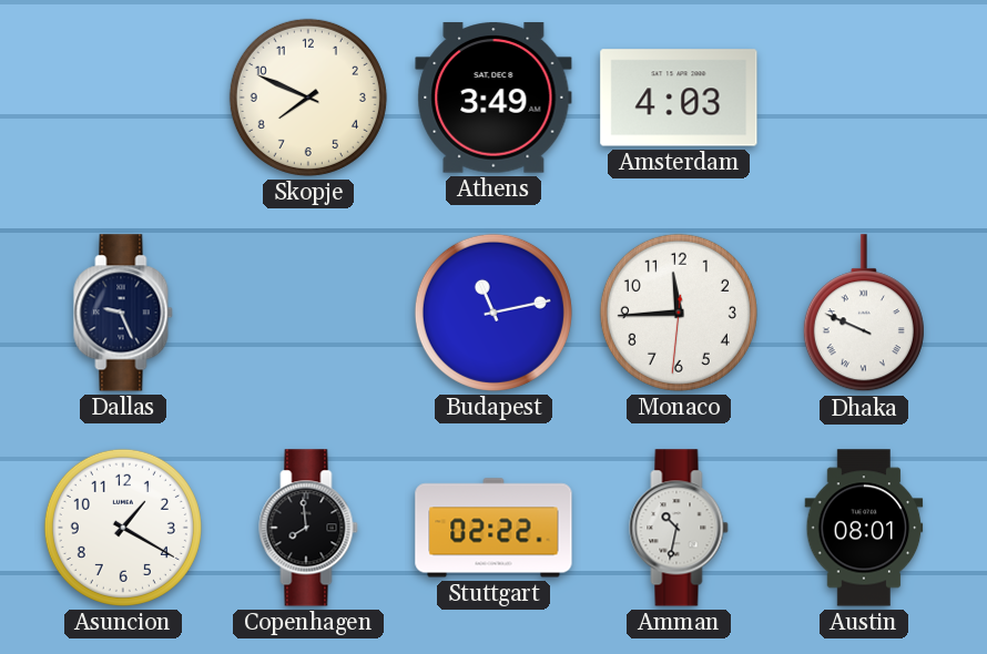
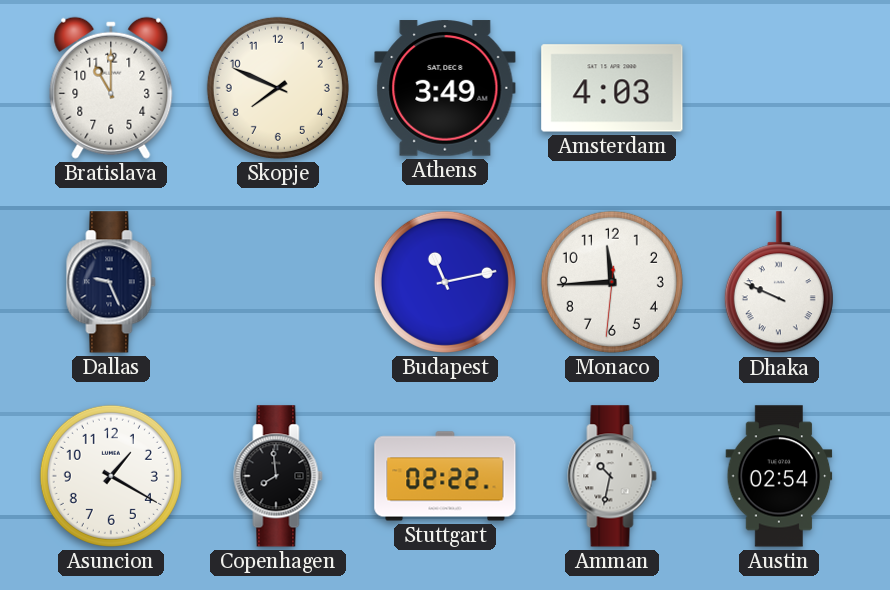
Bratislava: none -> 11:00 (111, 88)
Austin: 08:01 -> 02:54 (779, 476)
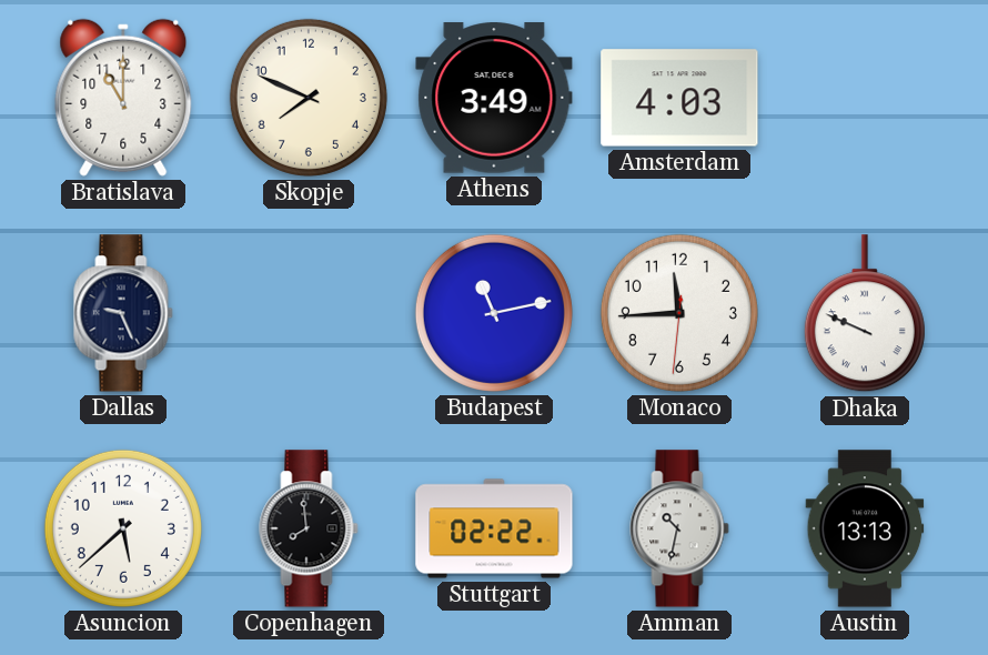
Asuncion: 1:20 -> 5:38 (123, 528)
Austin: 02:54 -> 13:13 (865, 528)
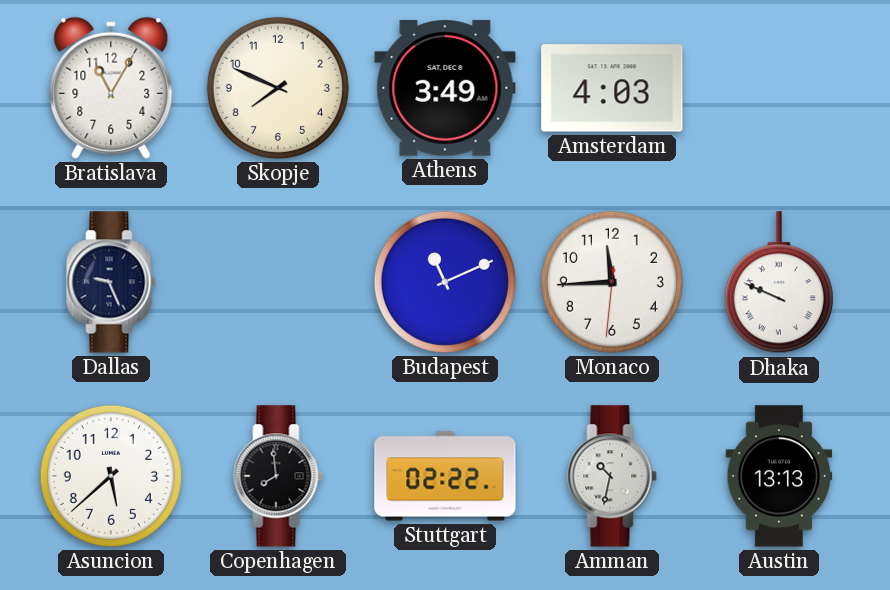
Bratislava: 11:00 -> 11:05 (111, 88)
Budapest: 11:13 -> 11:11 (445, 282)
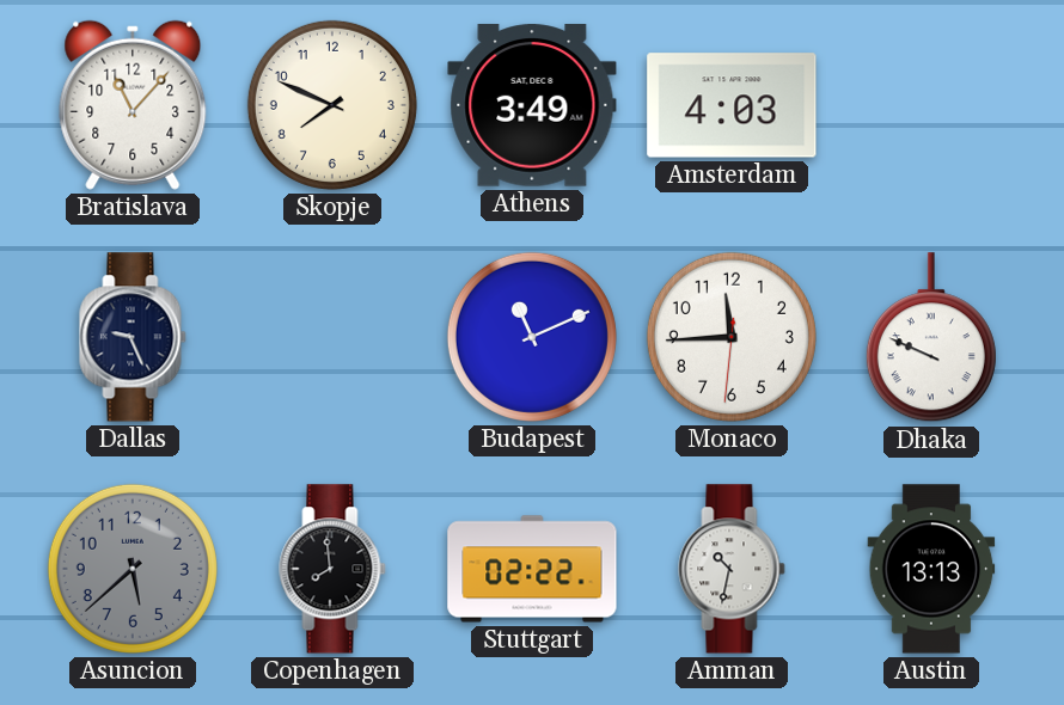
Bratislava: 11:05 -> 11:07 (133, 105)
Asuncion dial: white -> grey (133, 569)
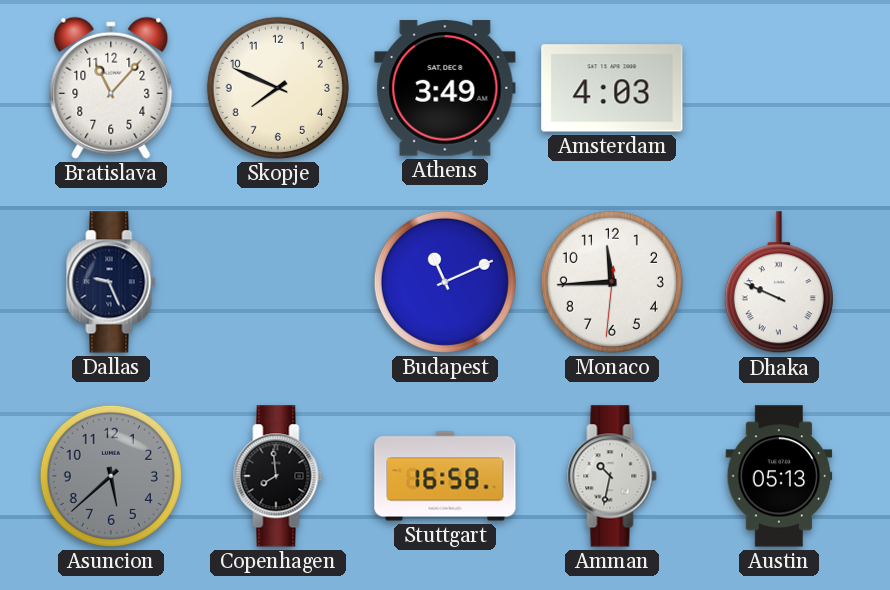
Stuttgart: 02:22 -> 16:58 (445, 476)
Austin: 13:13 -> 05:13 (779, 476)
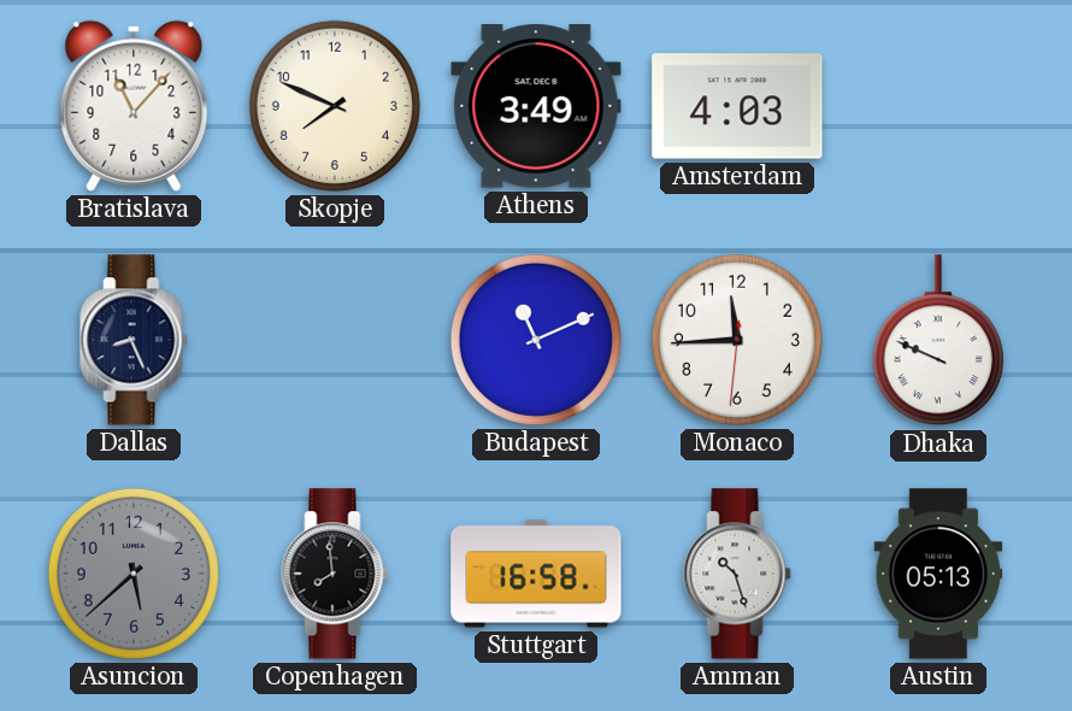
Dallas: 9:26 -> 8:26 (134, 340)
Amman: 10:32 -> 10:27 (737, 574)
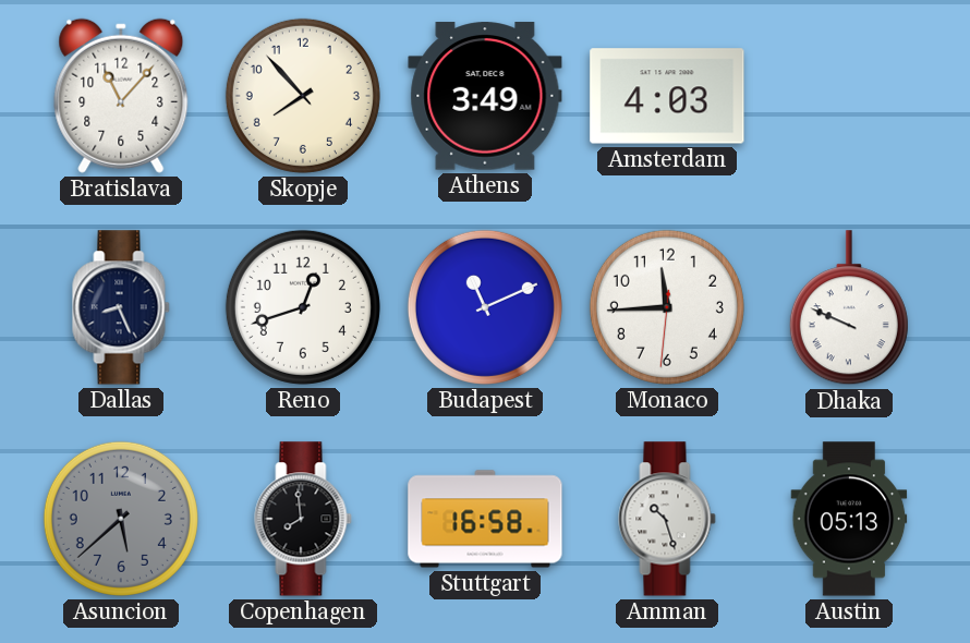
Skopje: 7:49 -> 7:53 (303, 96)
Reno: none -> 12:42 (303, 307)
